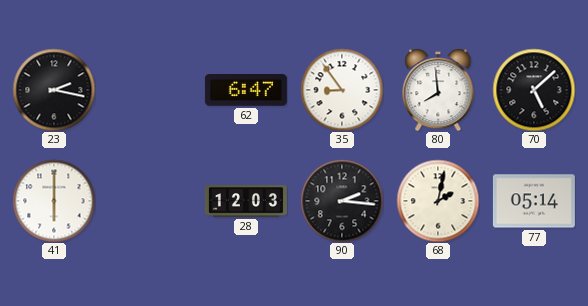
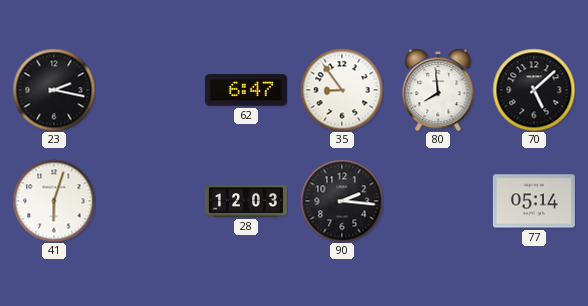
41: 6:00 -> 6:03 (54, 201)
68: 2:02 -> none (438, 201)
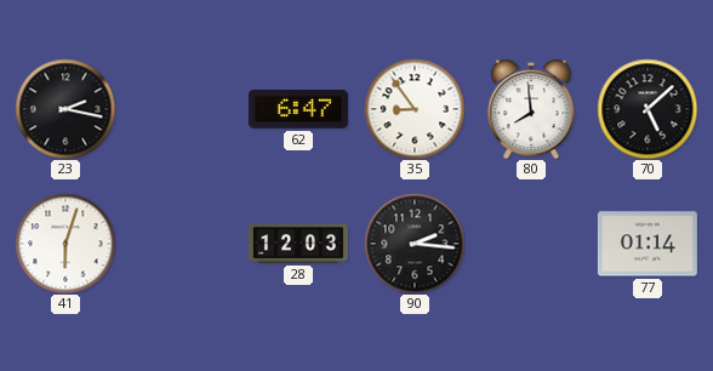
77: 05:14 -> 01:14 (648, 244)
